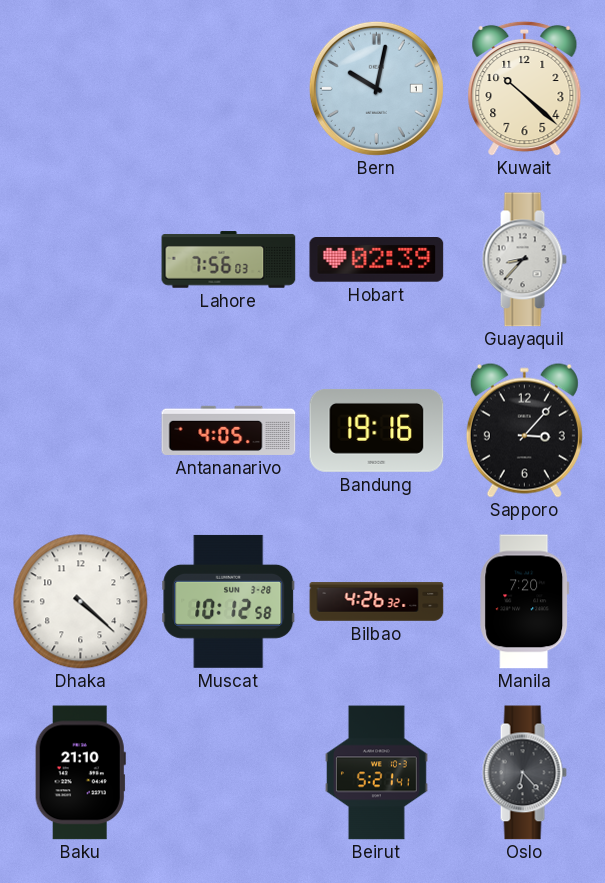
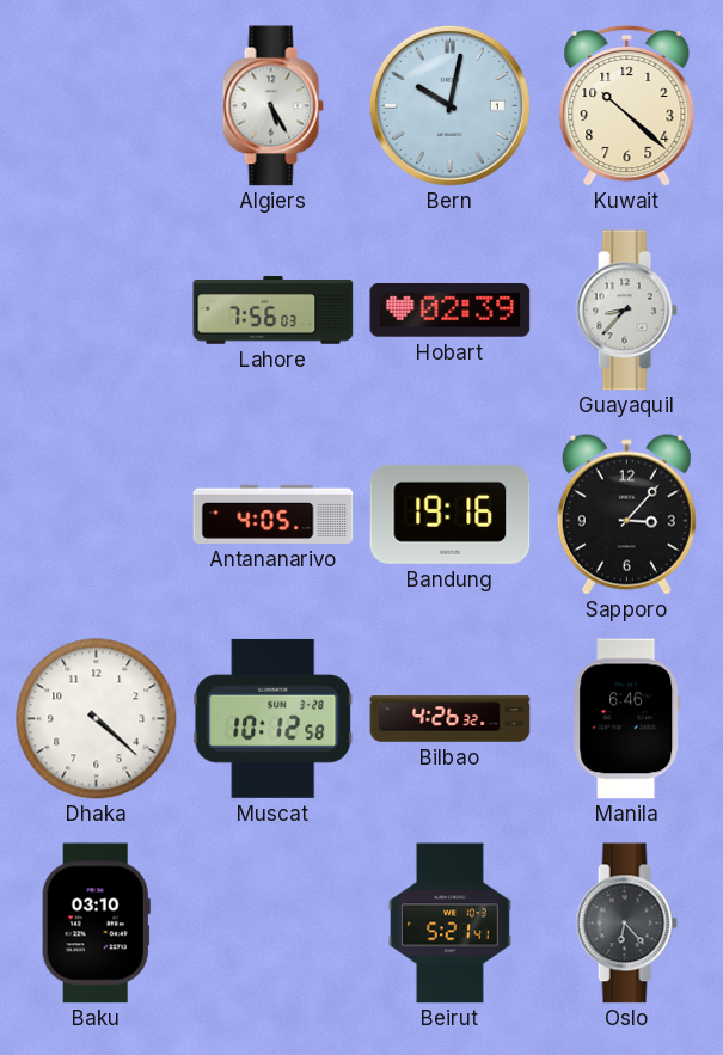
Algiers: none -> 5:25 (272, 106)
Manila: 7:20 -> 6:46 (627, 719)
Baku: 21:10 -> 03:10 (96, 924)
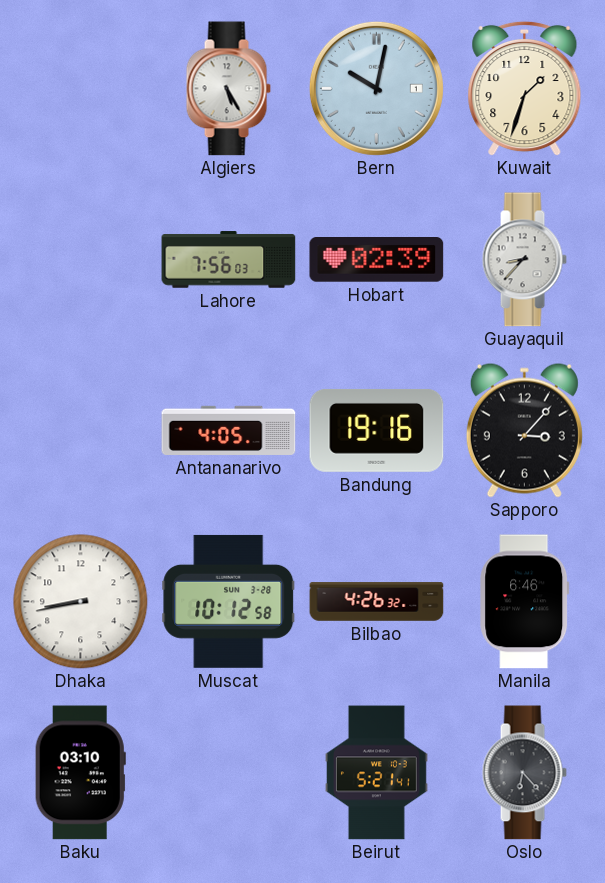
Kuwait: 10:22 -> 1:33 (525, 88)
Dhaka: 4:22 -> 8:43 (81, 602)
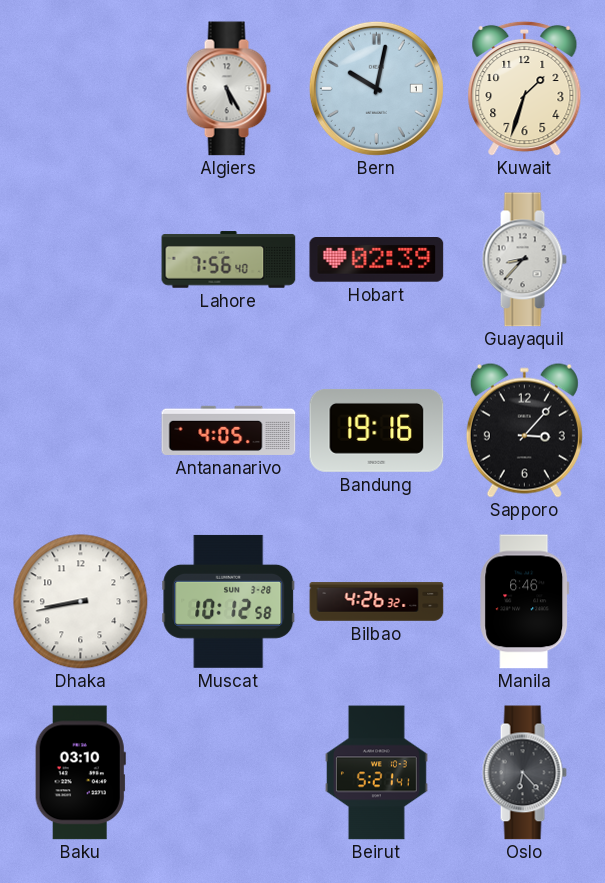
Lahore: 7:56:03 -> 7:56:40 (229, 260)
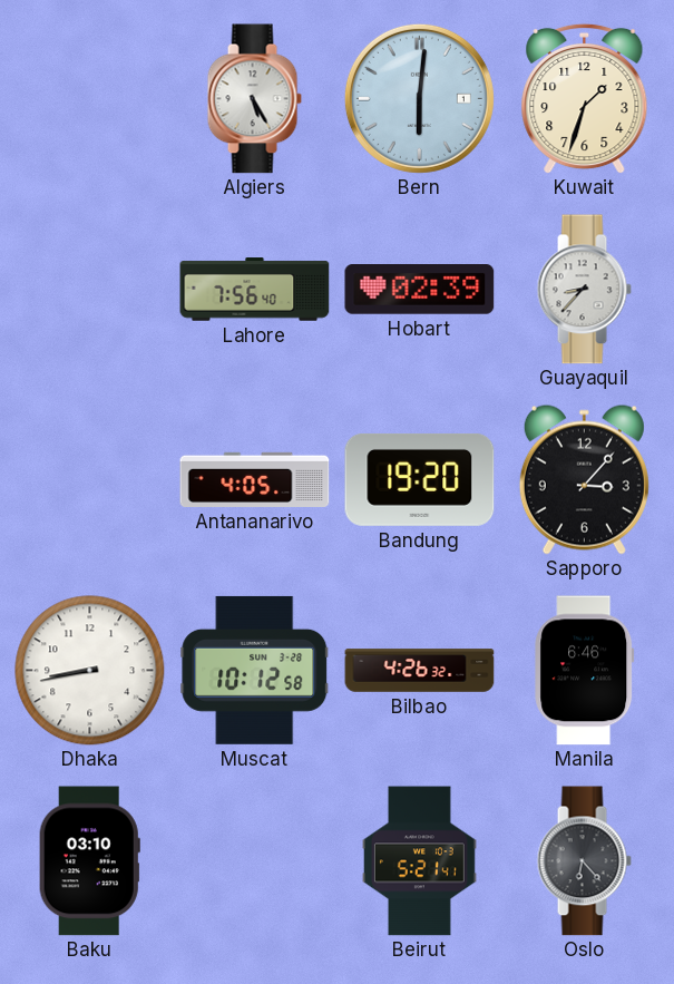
Bern: 10:02 -> 6:01 (419, 98)
Bandung: 19:16 -> 19:20 (420, 479)
